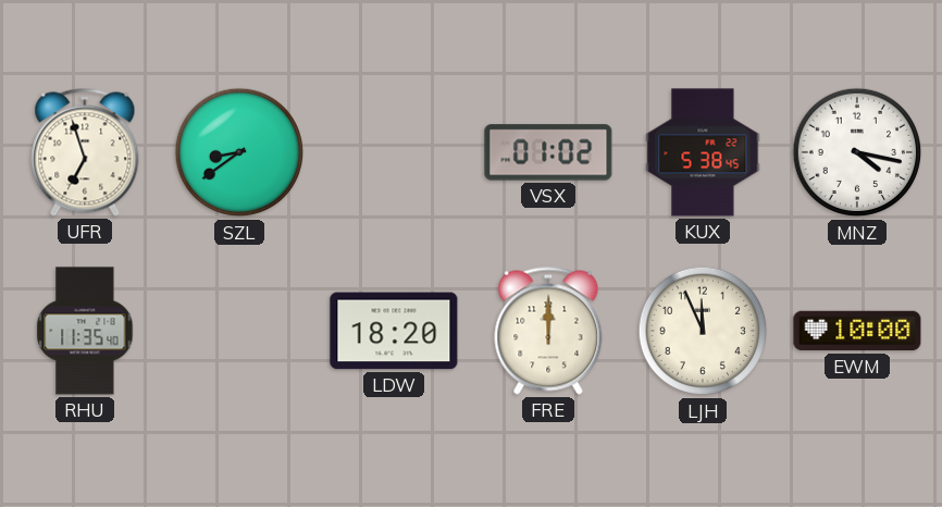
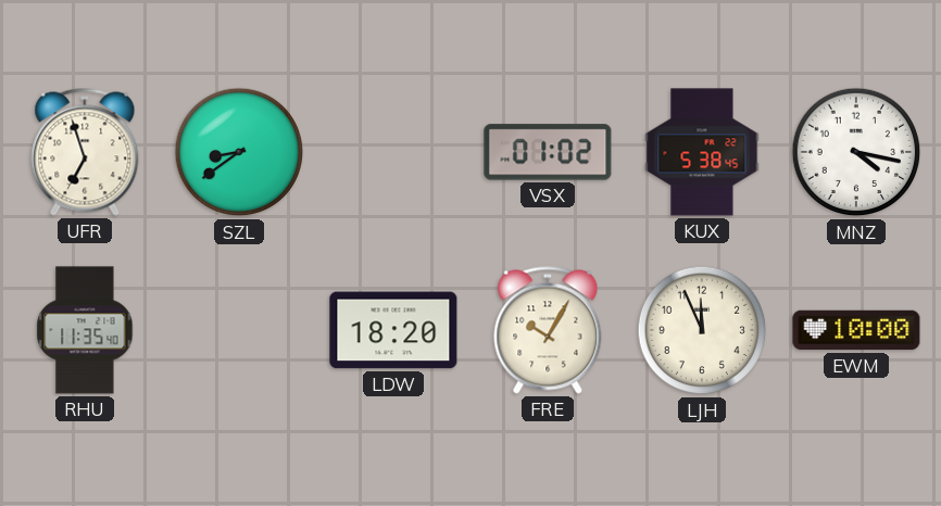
FRE: 12:00 -> 10:05 (548, 330)
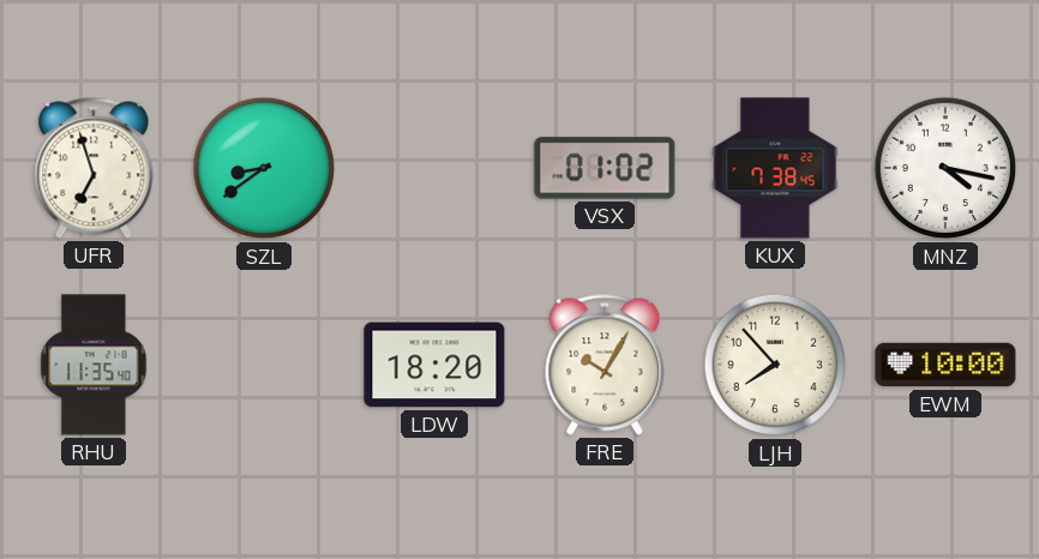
KUX: 5:38 -> 7:38 (775, 168)
LJH: 11:56 -> 7:53 (775, 365)
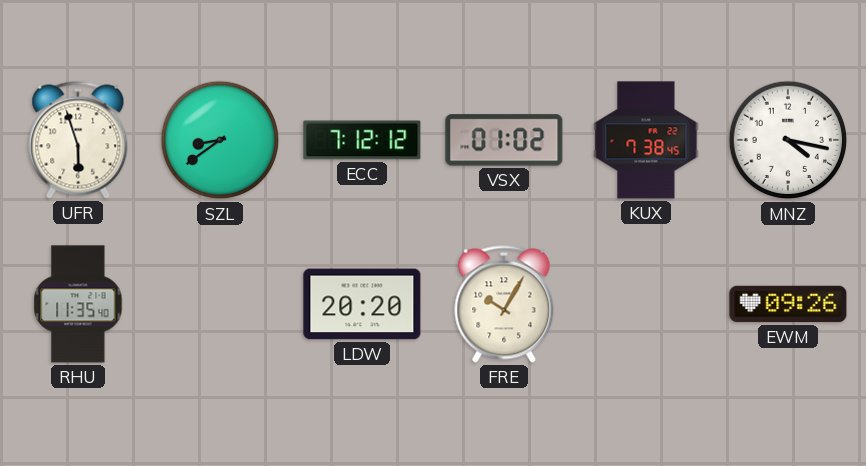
UFR: 6:57 -> 5:57 (78, 140)
ECC: none -> 7:12 (362, 140)
LDW: 18:20 -> 20:20 (362, 304)
LJH: 7:53 -> none (775, 365)
EWM: 10:00 -> 09:26 (788, 304)
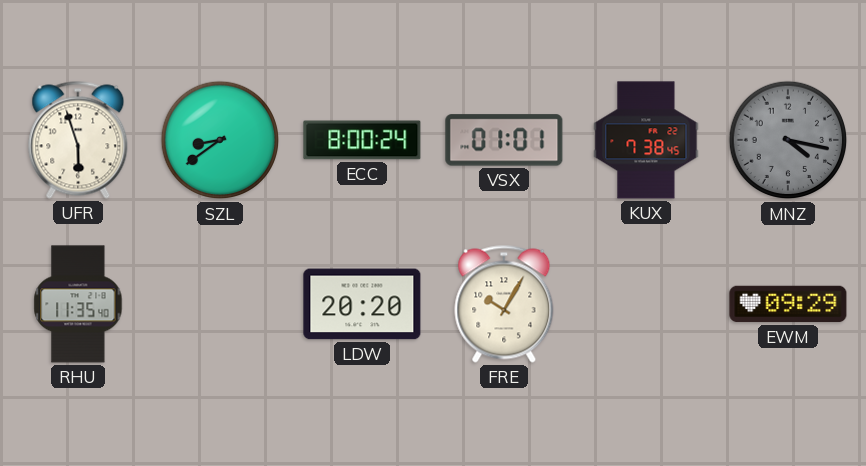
ECC: 7:12 -> 8:00 (362, 140)
VSX: 01:02 -> 01:01 (504, 140)
MNZ dial: white -> grey (788, 140)
EWM: 09:26 -> 09:29 (788, 304)
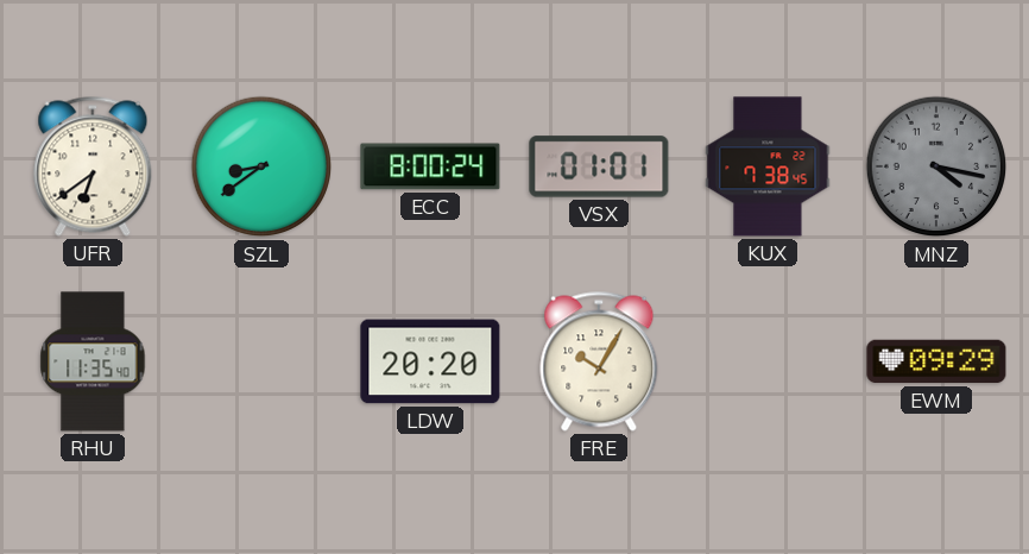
UFR: 5:57 -> 6:39 (93, 166)
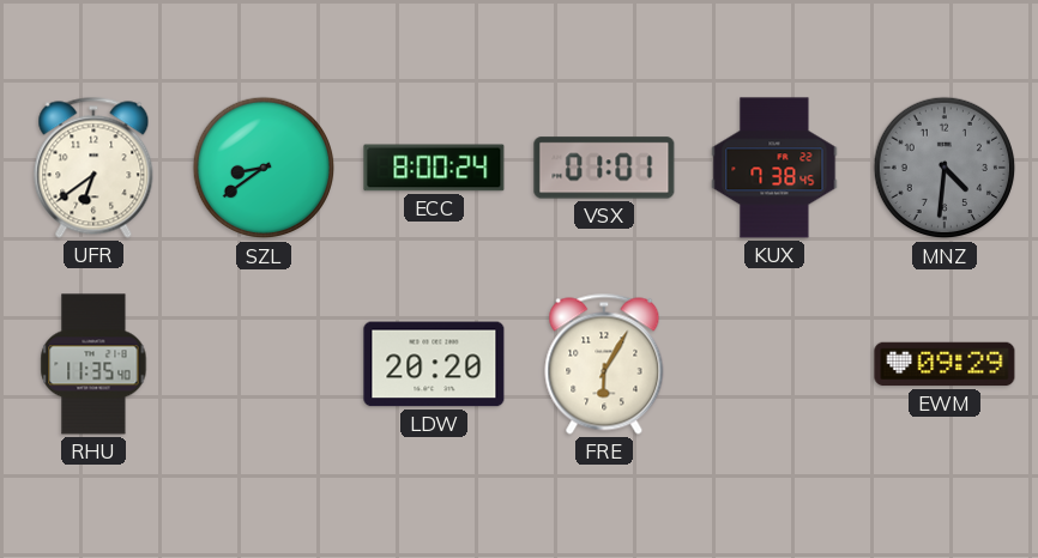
MNZ: 4:17 -> 4:31 (945, 168)
FRE: 10:05 -> 6:05 (604, 364)
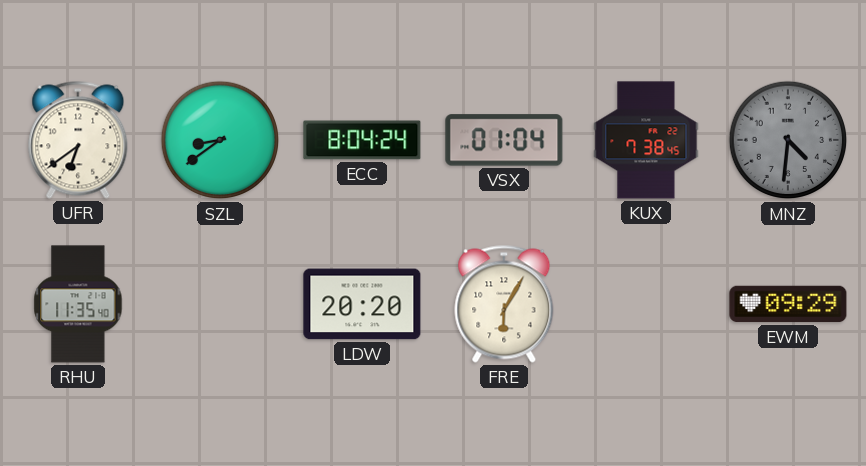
ECC: 8:00 -> 8:04 (362, 140)
VSX: 01:01 -> 01:04 (504, 140)
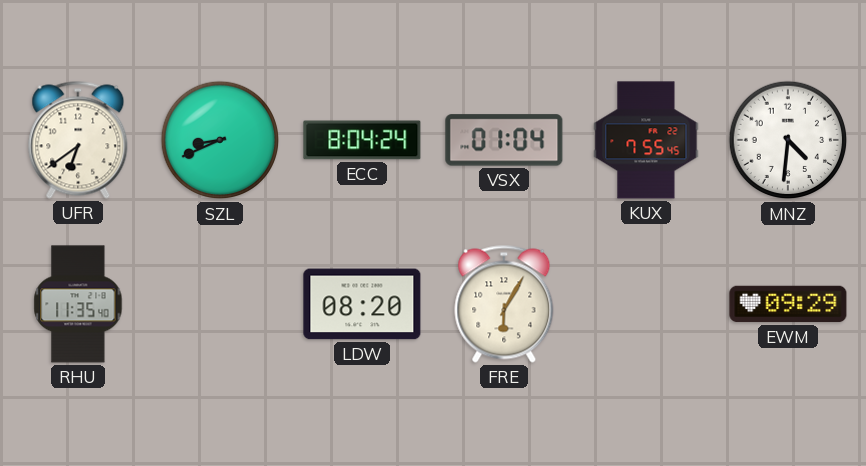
SZL: 8:39 -> 8:41 (220, 140)
KUX: 7:38 -> 7:55 (646, 140)
MNZ dial: grey -> white (788, 140)
LDW: 20:20 -> 08:20 (362, 304)
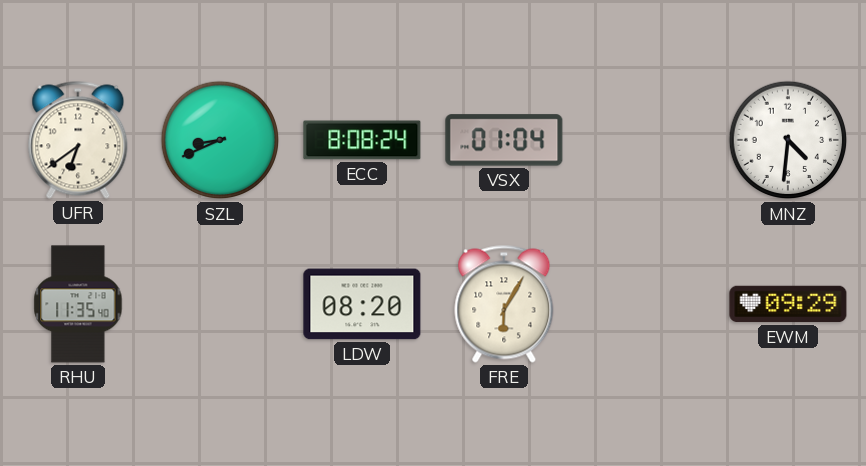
ECC: 8:04 -> 8:08 (362, 140)
KUX: 7:55 -> none (646, 140)
